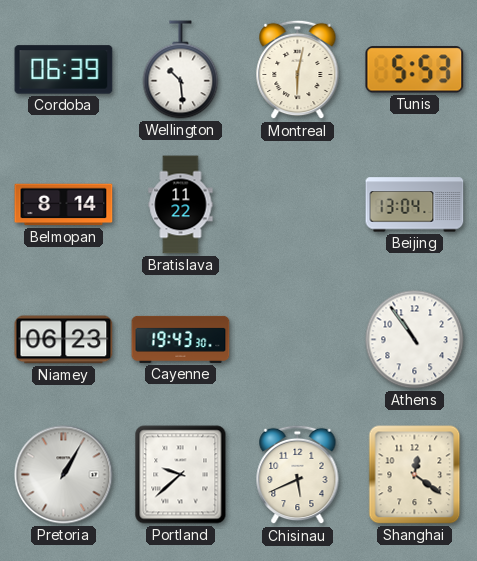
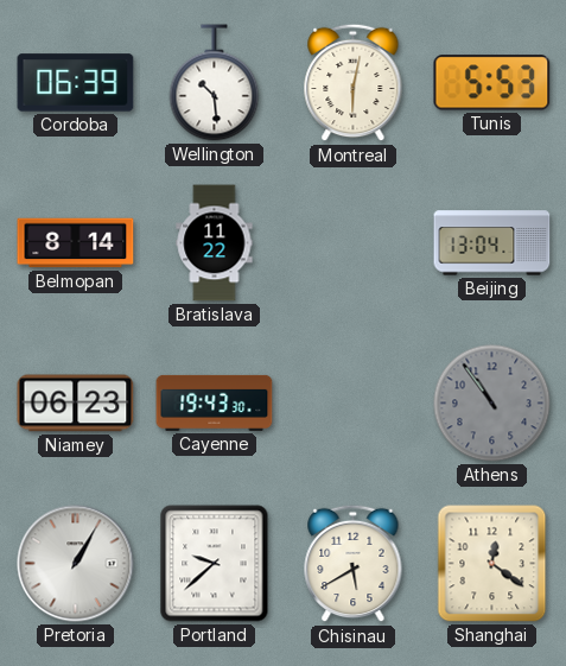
Athens dial: white -> grey (492, 404)
Chisinau: 5:41 -> 5:40 (354, 564)
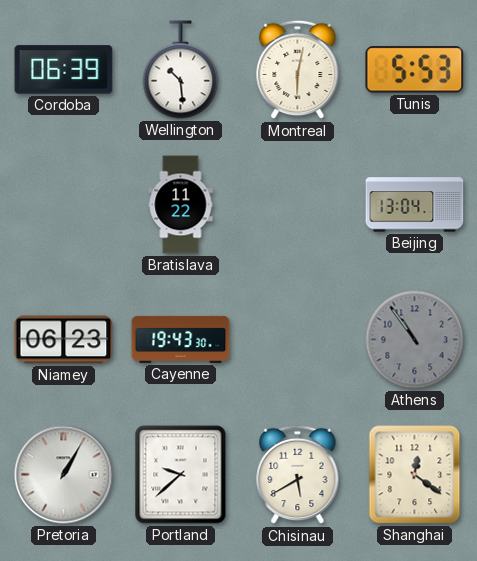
Belmopan: 8:14 -> none (76, 243)
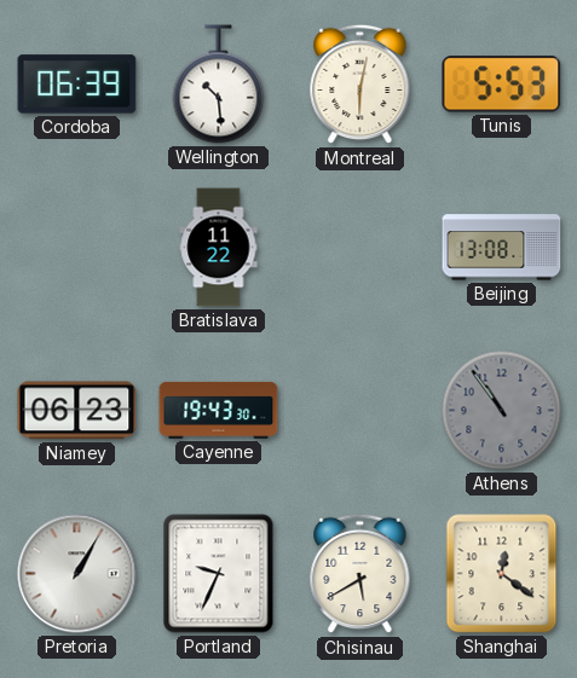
Beijing: 13:04 -> 13:08 (502, 248)
Portland: 9:38 -> 9:34 (219, 574)
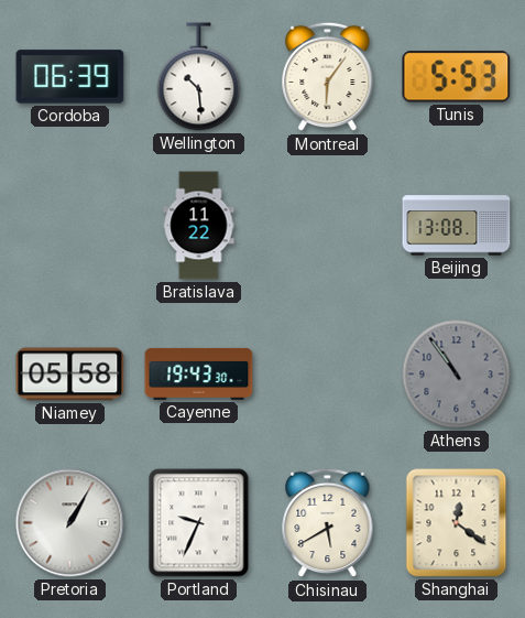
Montreal: 6:02 -> 6:06 (328, 77)
Niamey: 06:23 -> 05:58 (70, 375)
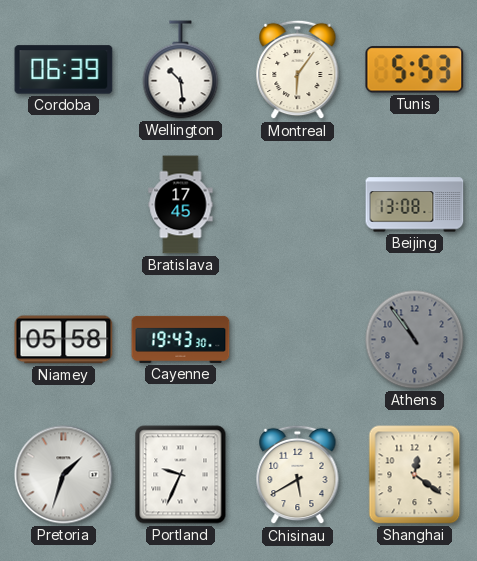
Bratislava: 11:22 -> 17:45 (181, 205)
Pretoria: 1:05 -> 1:33 (64, 475)
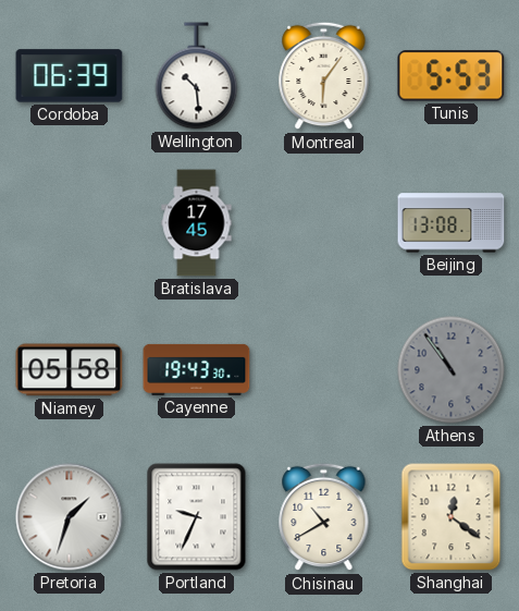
Chisinau: 5:40 -> 10:40 (324, 517)
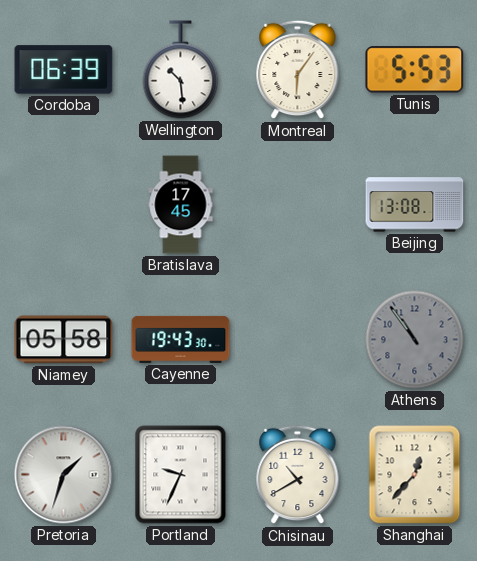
Shanghai: 12:21 -> 12:37 (415, 475)
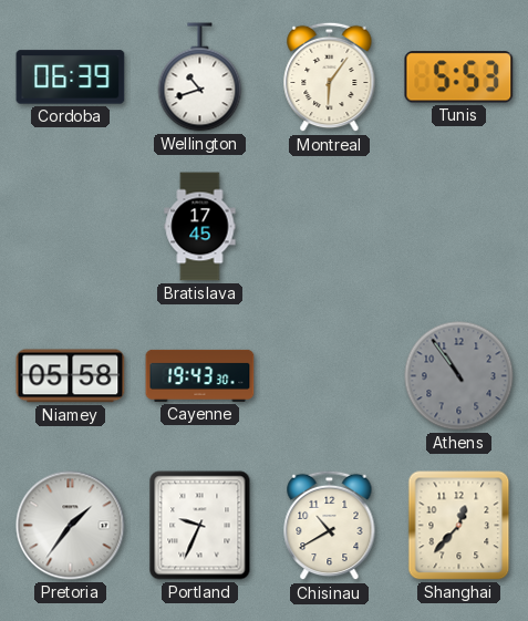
Wellington: 10:29 -> 10:42 (200, 77)
Beijing: 13:08 -> none (415, 205)
Pretoria: 1:33 -> 1:36 (71, 526)
